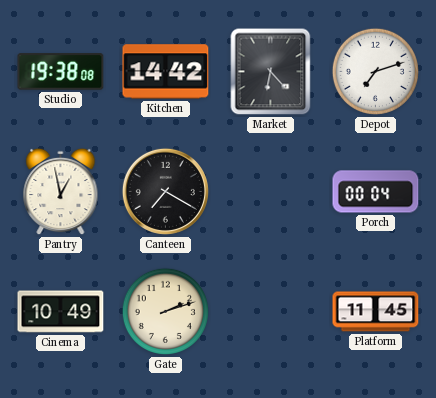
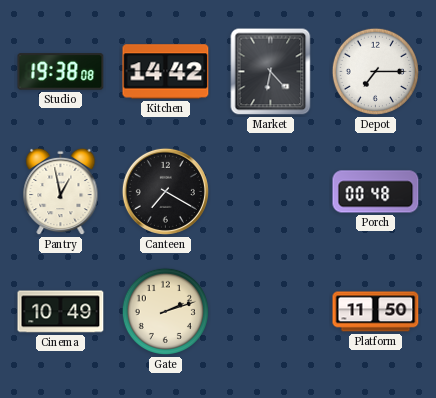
Depot: 7:12 -> 7:15 (375, 71)
Porch: 00:04 -> 00:48 (376, 192)
Platform: 11:45 -> 11:50 (376, 312)
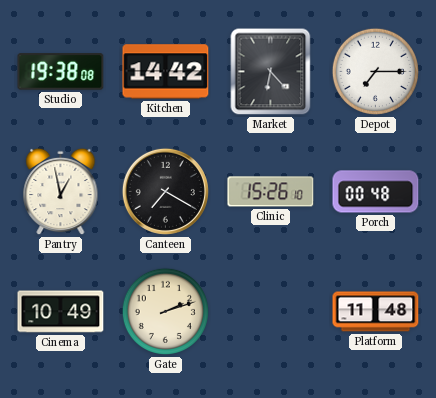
Clinic: none -> 15:26 (271, 192)
Platform: 11:50 -> 11:48 (376, 312)
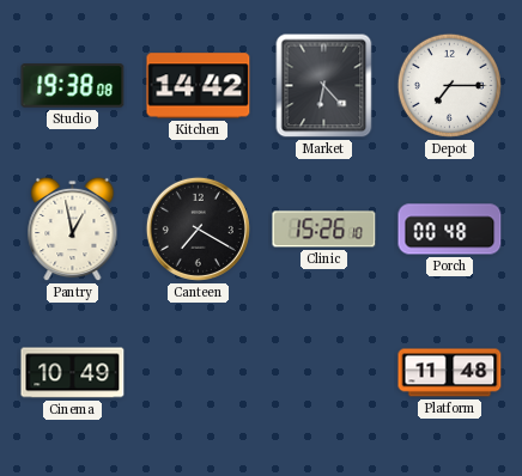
Gate: 2:12 -> none (165, 311)
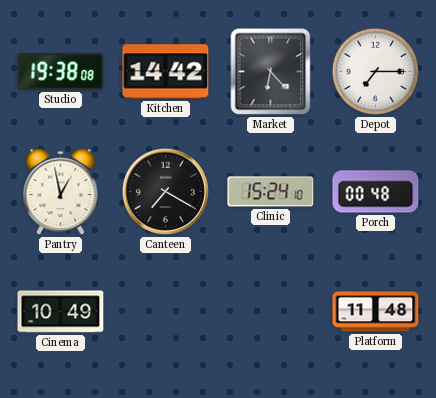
Clinic: 15:26 -> 15:24 (271, 192)
